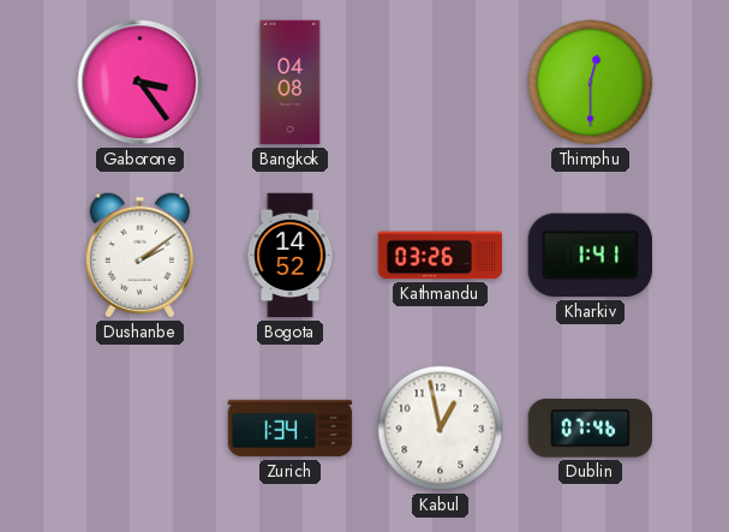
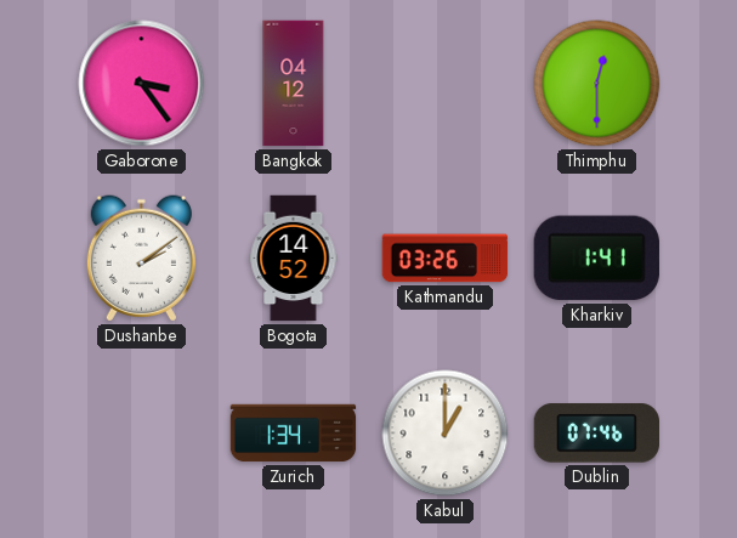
Bangkok: 04:08 -> 04:12 (294, 84)
Kabul: 12:58 -> 1:00 (446, 434)
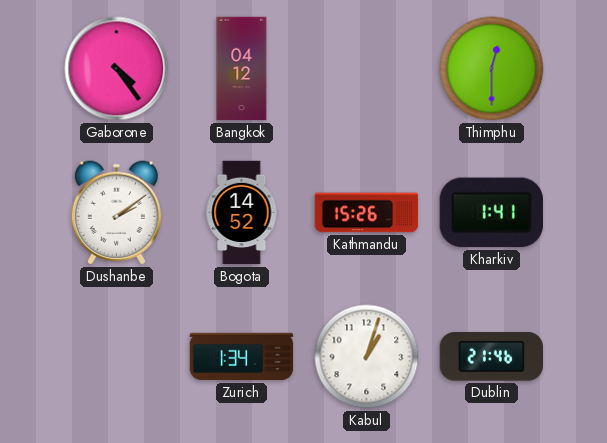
Gaborone: 3:24 -> 4:24 (117, 69)
Kathmandu: 03:26 -> 15:26 (367, 213)
Kabul: 1:00 -> 1:03 (367, 357)
Dublin: 07:46 -> 21:46 (491, 357)
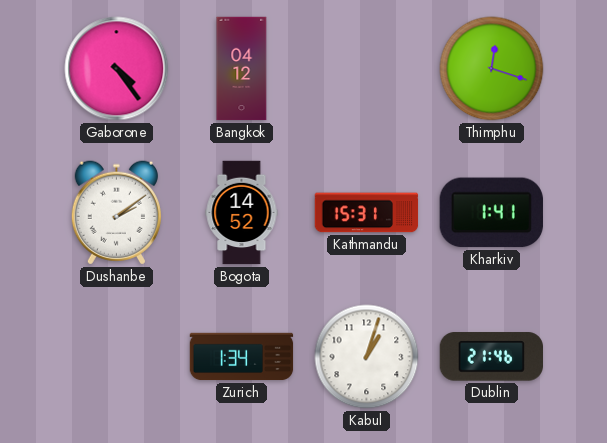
Thimphu: 12:30 -> 12:18 (492, 69)
Kathmandu: 15:26 -> 15:31 (367, 213)
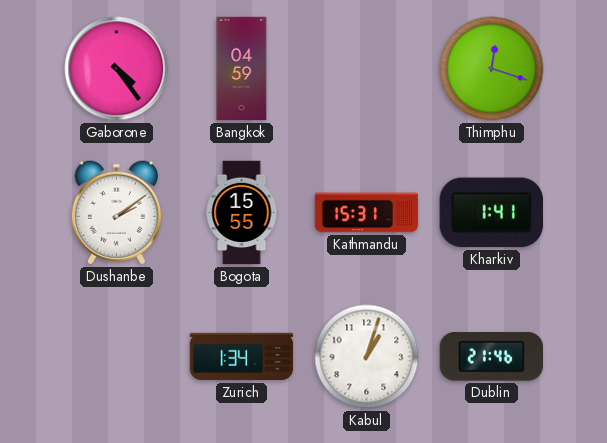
Bangkok: 04:12 -> 04:59 (242, 69)
Bogota: 14:52 -> 15:55 (242, 213)
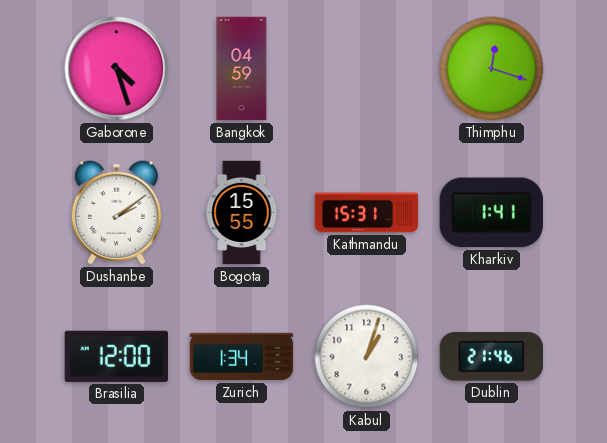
Gaborone: 4:24 -> 4:27 (117, 69)
Brasilia: none -> 12:00 (116, 356)
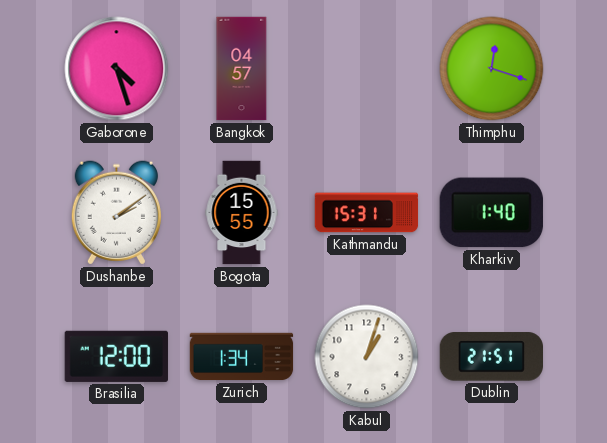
Bangkok: 04:59 -> 04:57 (242, 69)
Kharkiv: 1:41 -> 1:40 (491, 213)
Dublin: 21:46 -> 21:51 (491, 357)
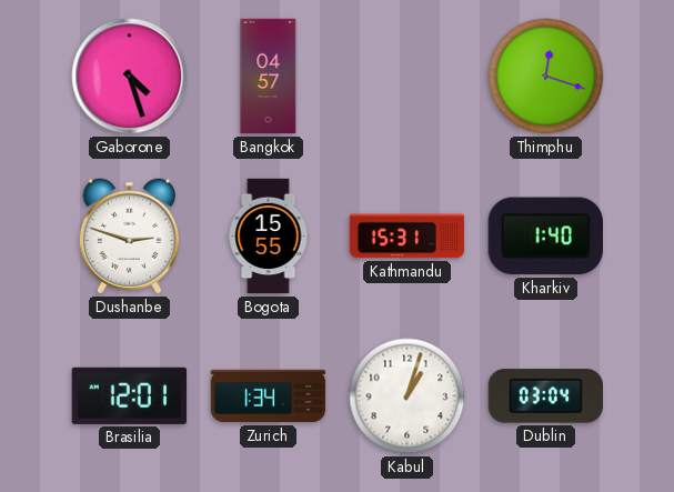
Dushanbe: 2:09 -> 2:48 (129, 237)
Brasilia: 12:00 -> 12:01 (129, 395)
Dublin: 21:51 -> 03:04 (545, 396)
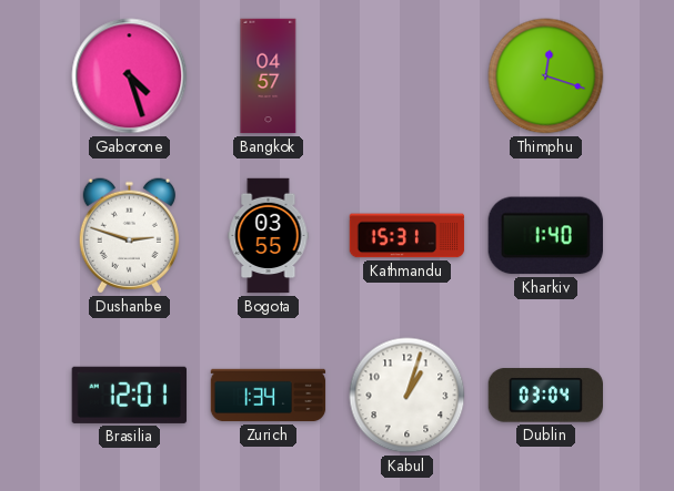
Bogota: 15:55 -> 03:55 (269, 236)
